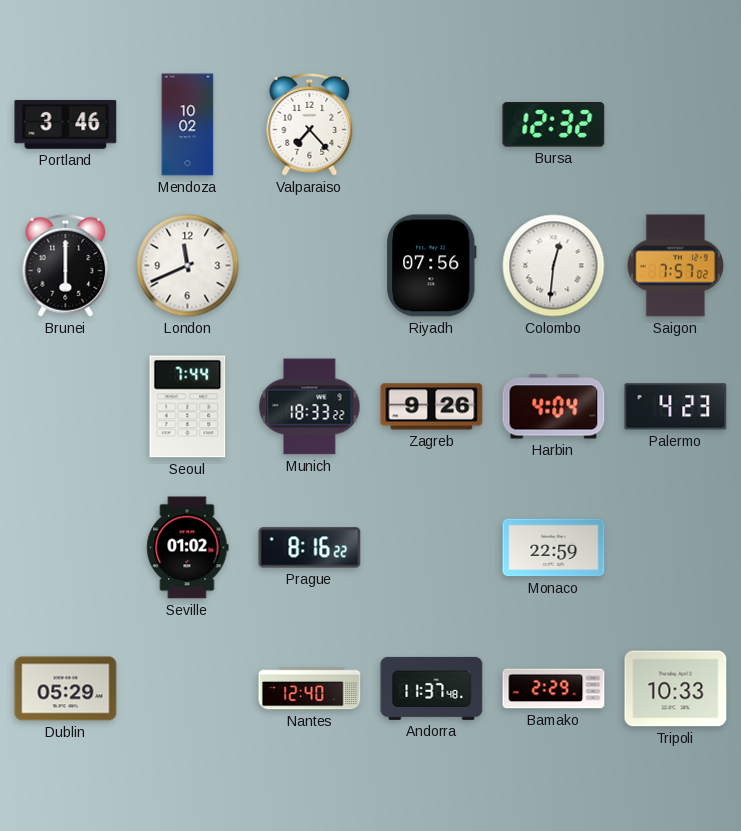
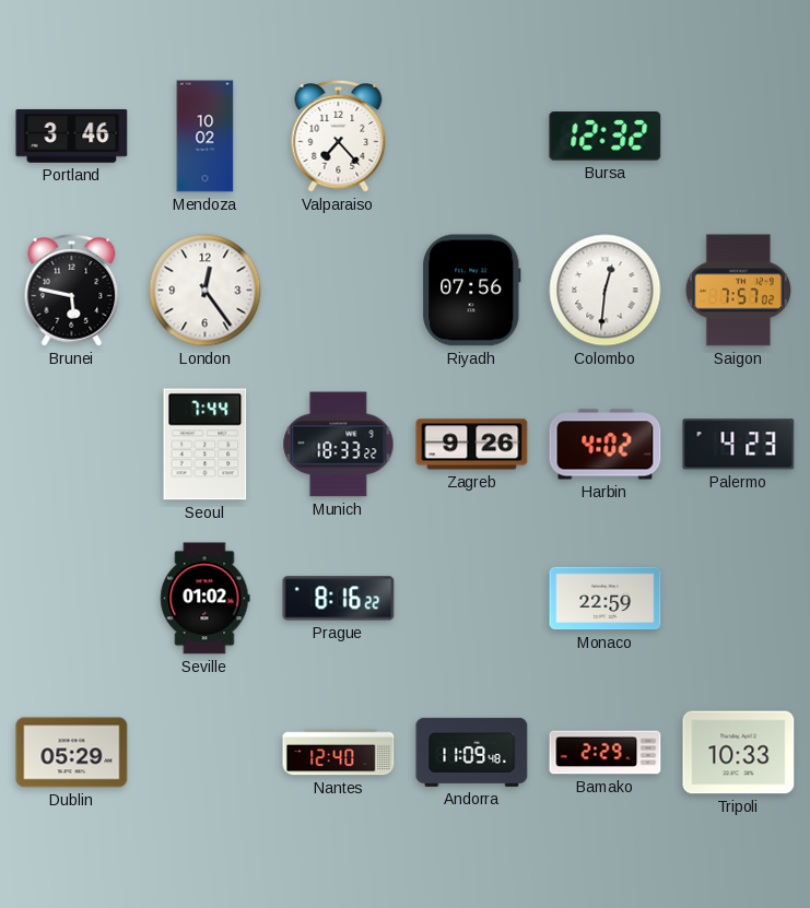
Brunei: 6:00 -> 5:47 (72, 290)
London: 11:41 -> 12:24 (206, 291)
Harbin: 4:04 -> 4:02 (606, 445)
Andorra: 11:37 -> 11:09 (472, 752)
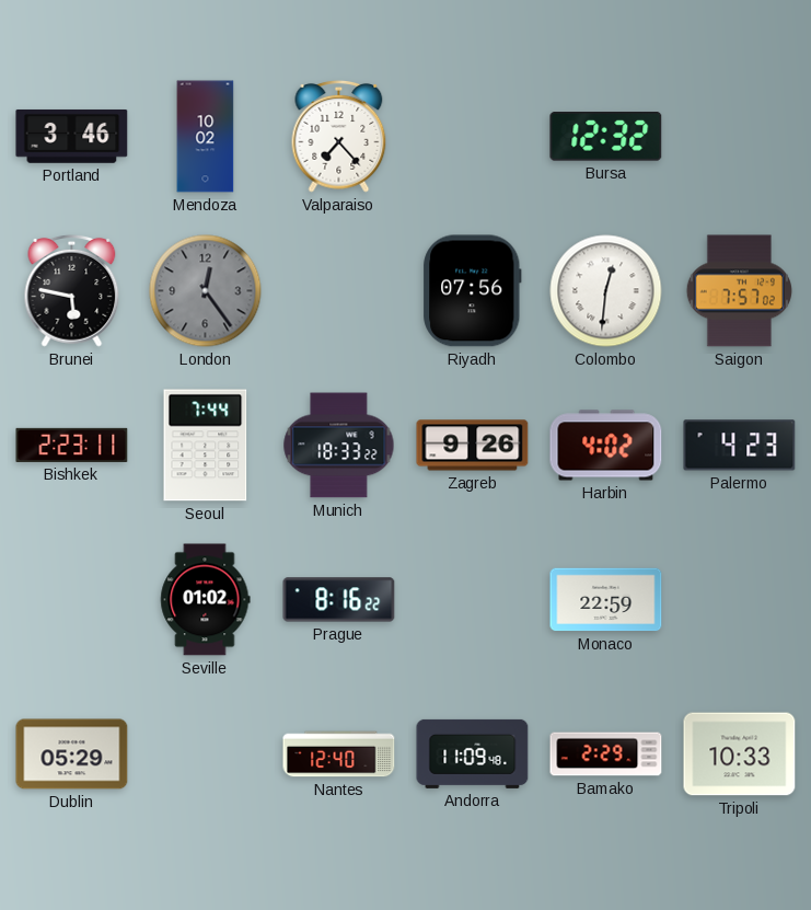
London dial: white -> grey (206, 291)
Bishkek: none -> 2:23 (72, 445)
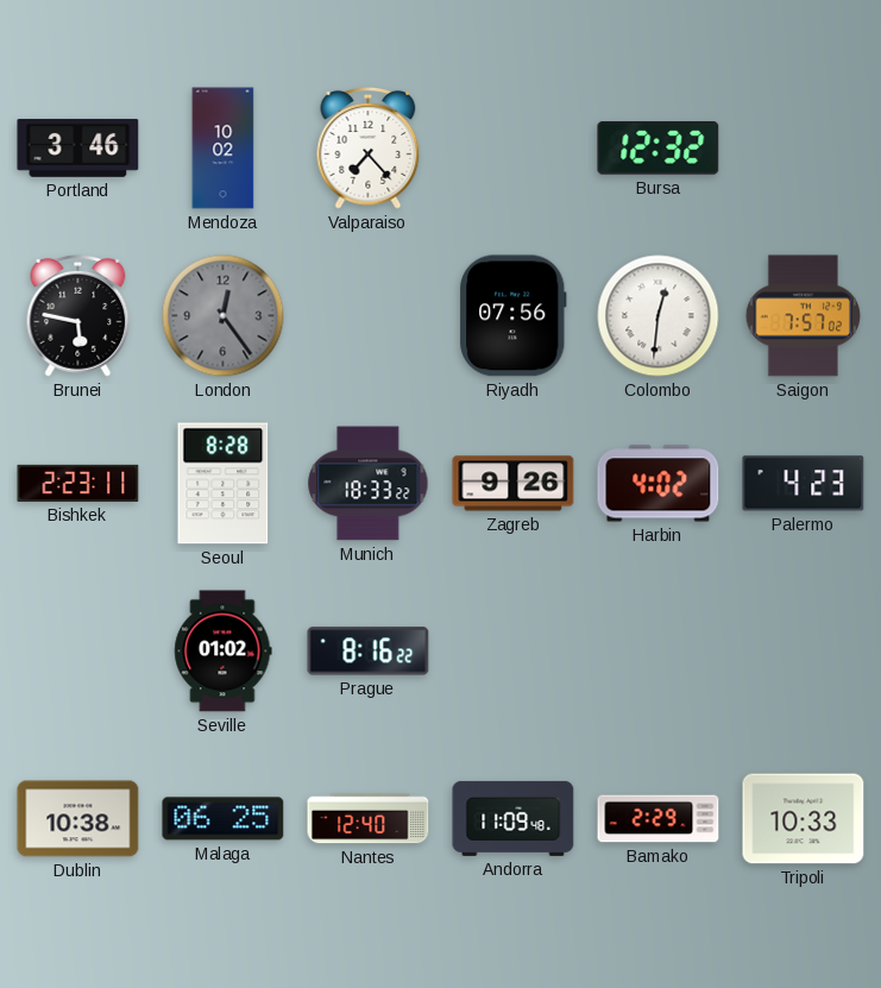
Seoul: 7:44 -> 8:28 (224, 484)
Monaco: 22:59 -> none (606, 600)
Dublin: 05:29 -> 10:38 (78, 819)
Malaga: none -> 06:25 (224, 819)
